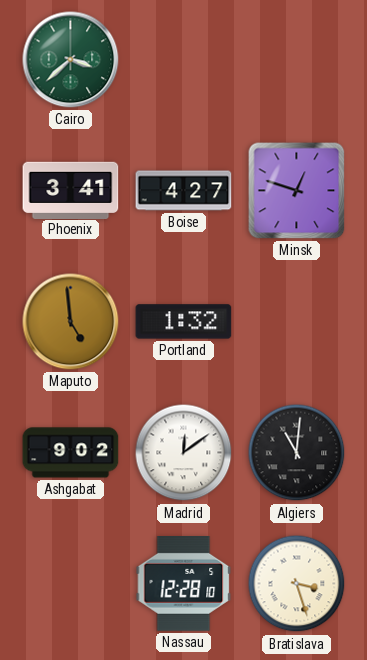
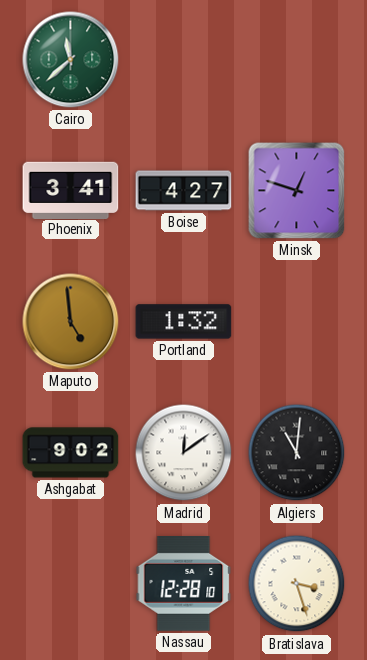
Cairo: 3:38 -> 11:38 (71, 60)
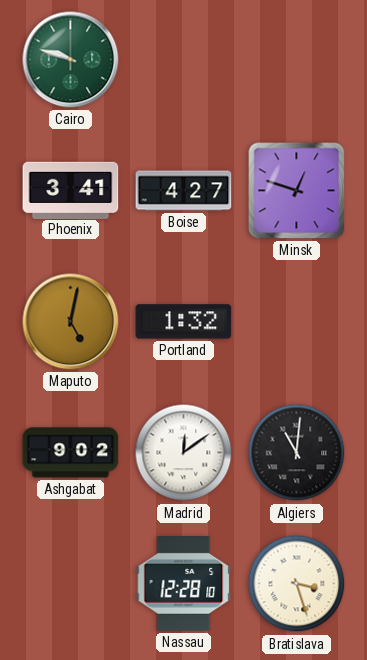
Cairo: 11:38 -> 9:48 (71, 60)
Maputo: 4:59 -> 5:02 (71, 322)
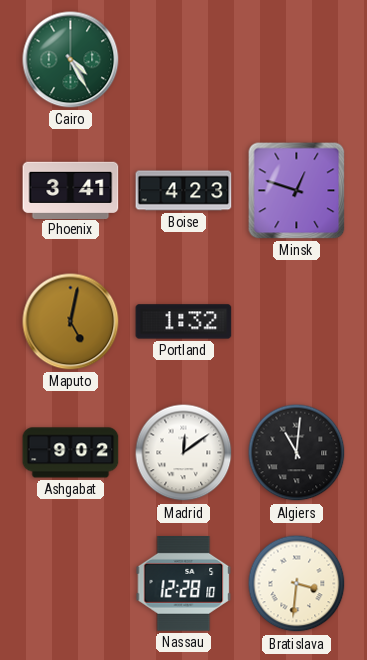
Cairo: 9:48 -> 4:25 (71, 60)
Boise: 4:27 -> 4:23 (184, 191)
Bratislava: 3:27 -> 3:31 (297, 584)
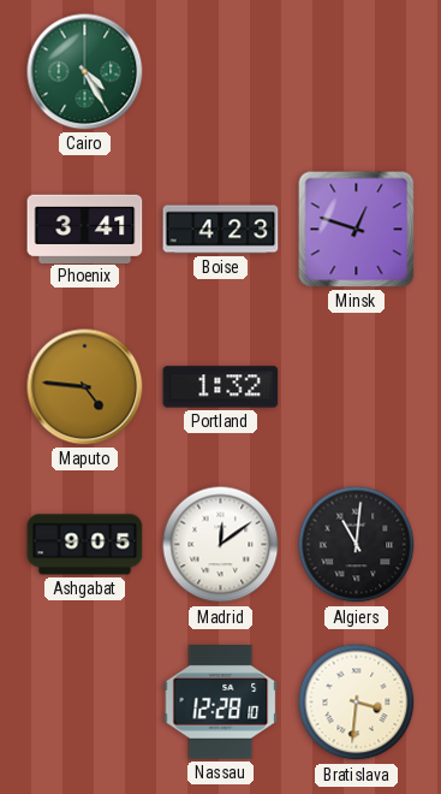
Maputo: 5:02 -> 4:46 (85, 387)
Ashgabat: 9:02 -> 9:05 (85, 545)
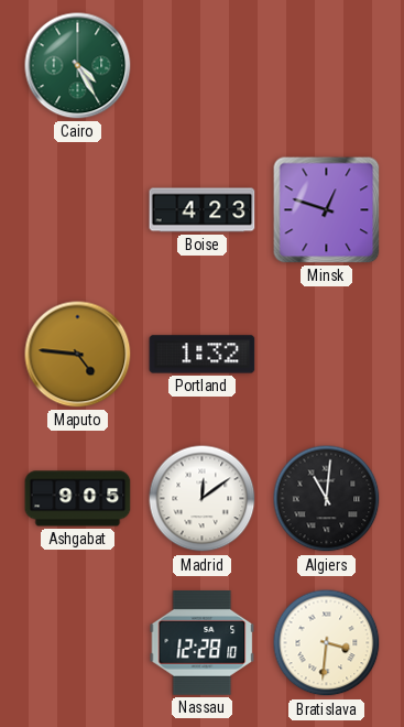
Phoenix: 3:41 -> none (85, 229)
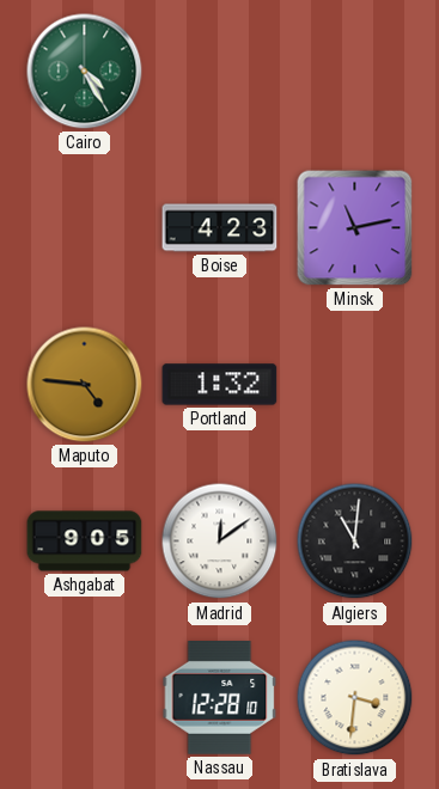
Minsk: 12:48 -> 11:13 (355, 228)
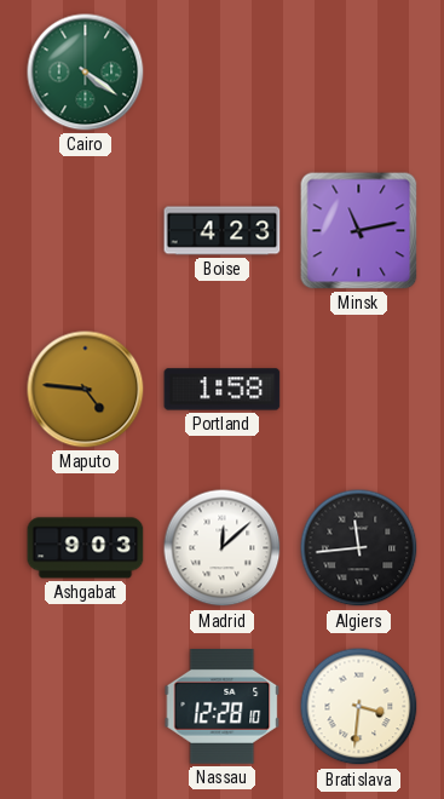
Cairo: 4:25 -> 4:21 (86, 73)
Portland: 1:32 -> 1:58 (223, 390)
Ashgabat: 9:05 -> 9:03 (86, 548)
Madrid: 12:09 -> 12:08 (223, 548)
Algiers: 11:01 -> 11:44 (359, 548)
